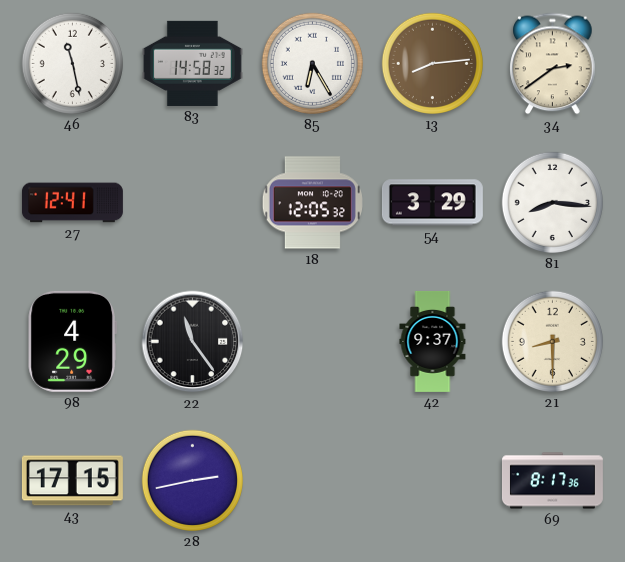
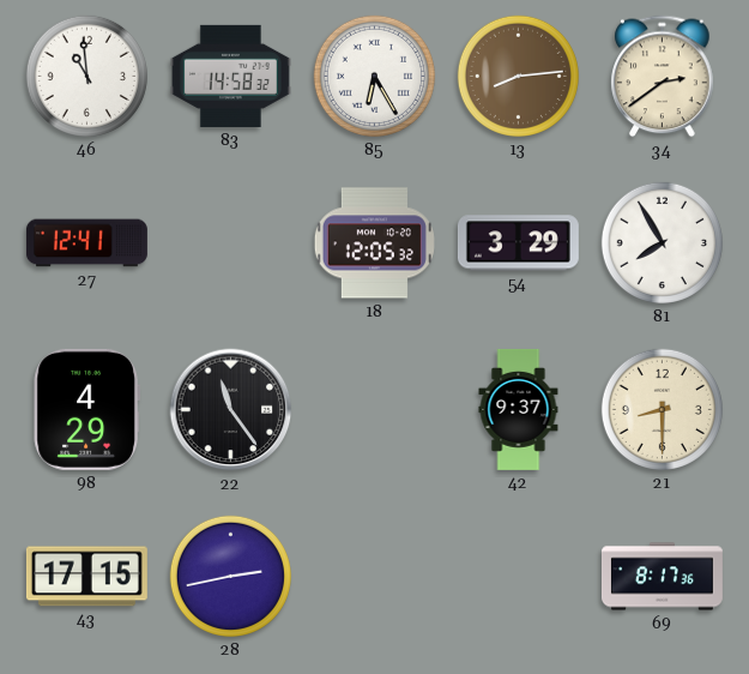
46: 11:28 -> 10:59 (86, 76)
81: 8:16 -> 7:55 (662, 242)
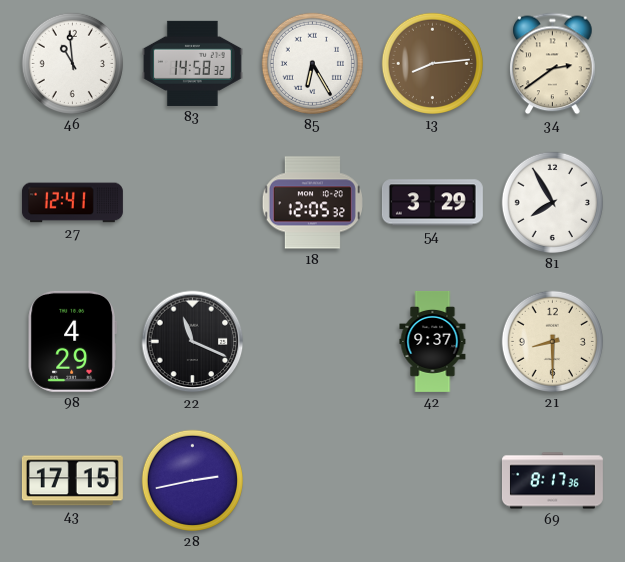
22: 11:24 -> 11:19 (193, 342)
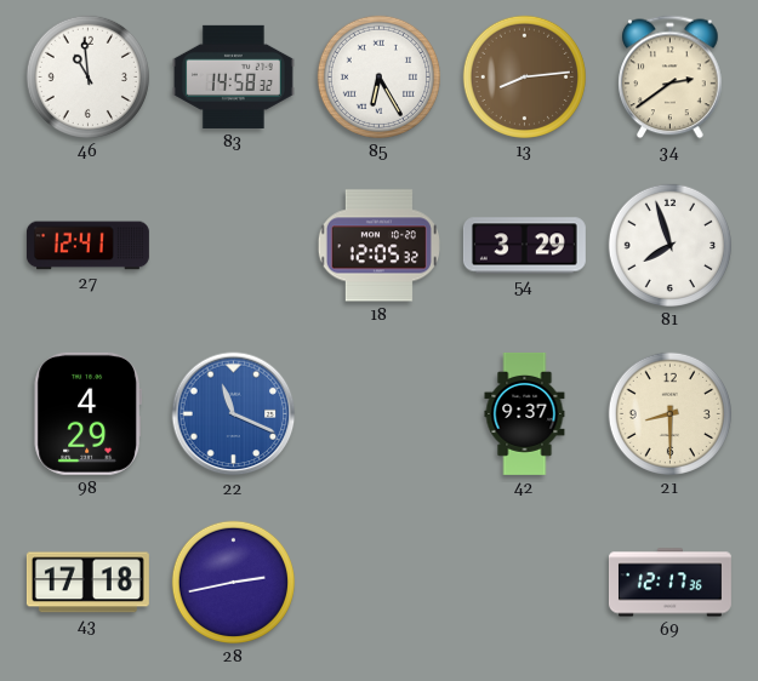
81: 7:55 -> 7:57 (669, 245)
22 dial: black -> blue (234, 414)
43: 17:15 -> 17:18 (87, 583)
69: 8:17 -> 12:17 (669, 583)
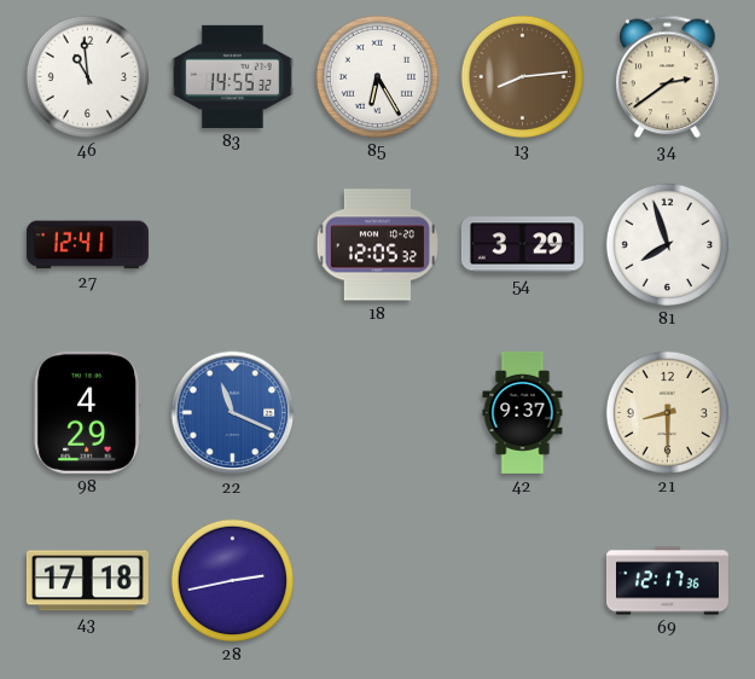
83: 14:58 -> 14:55 (232, 76)
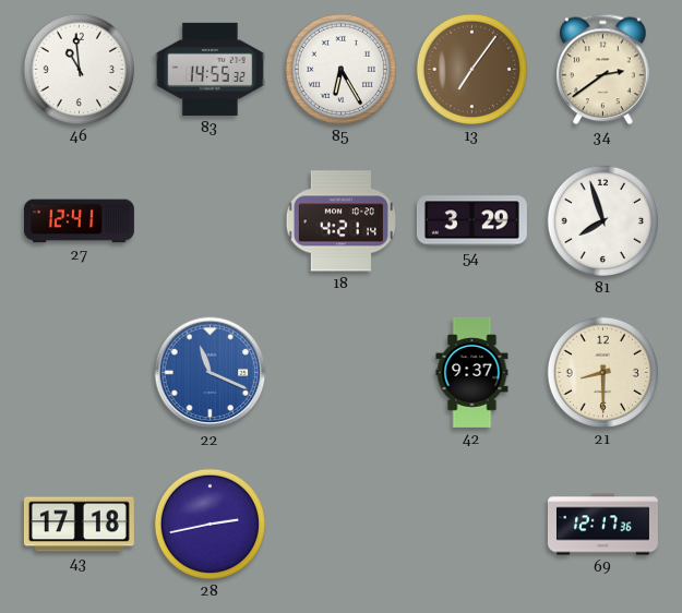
13: 8:14 -> 7:06 (471, 69)
18: 12:05 -> 4:21 (340, 221)
98: 4:29 -> none (87, 412)
